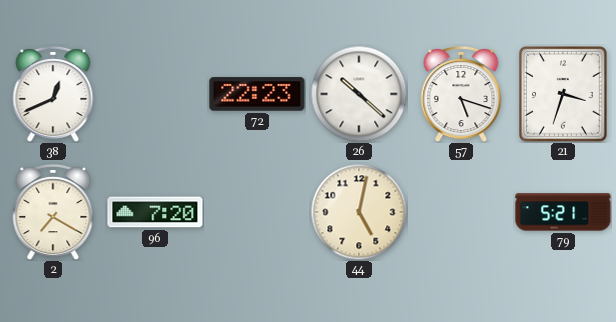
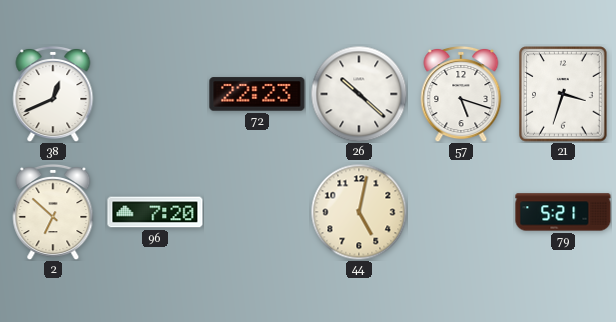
2: 7:20 -> 6:52 (53, 212)
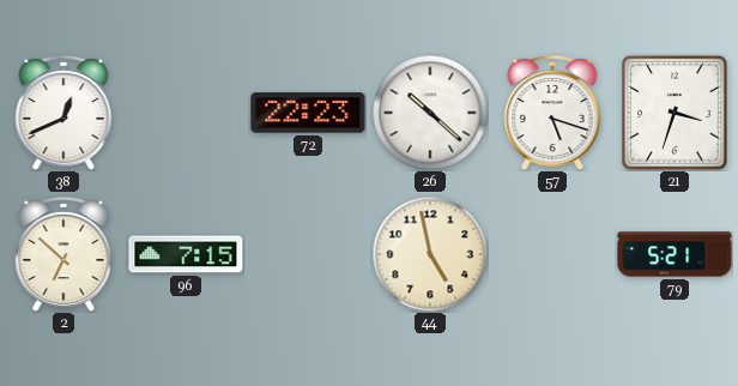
96: 7:20 -> 7:15 (186, 254)
44: 5:02 -> 4:58 (430, 254)
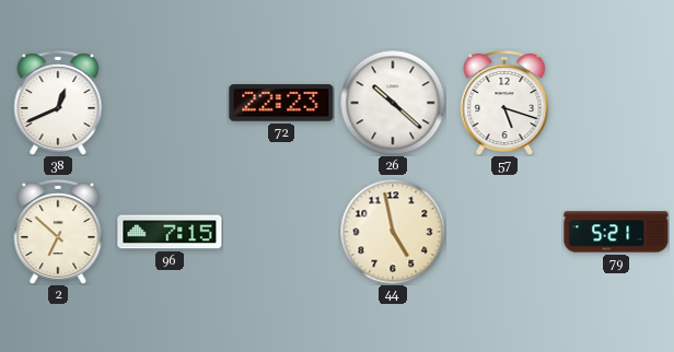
21: 3:33 -> none (675, 113)
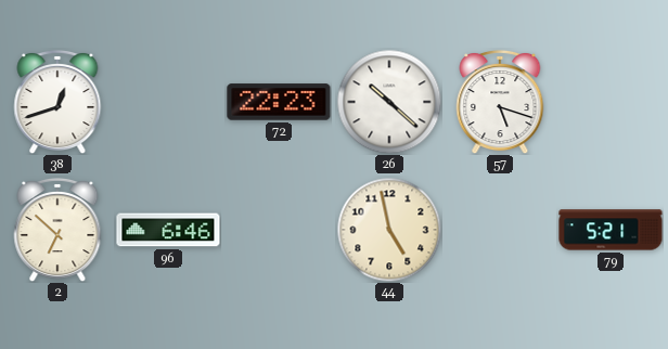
38: 12:41 -> 12:42 (57, 102)
96: 7:15 -> 6:46 (168, 230)
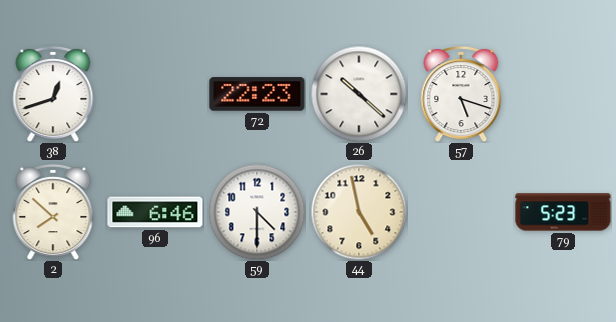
2: 6:52 -> 7:52 (53, 212)
59: none -> 4:30 (257, 212)
79: 5:21 -> 5:23 (563, 212)
